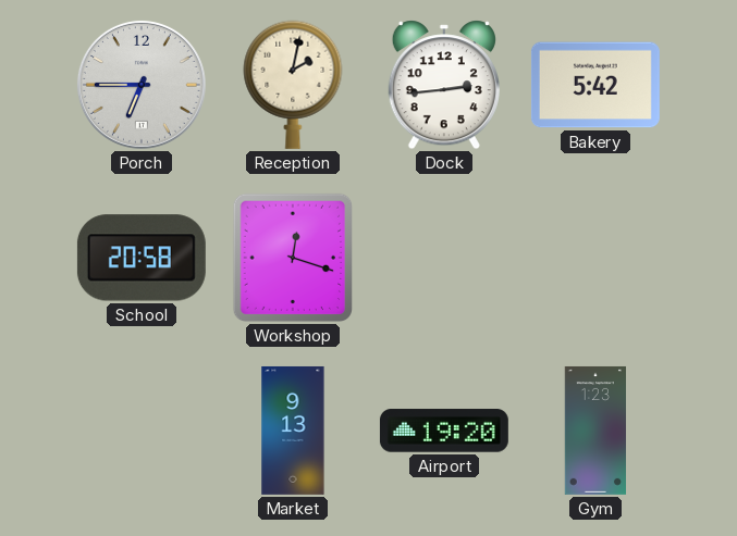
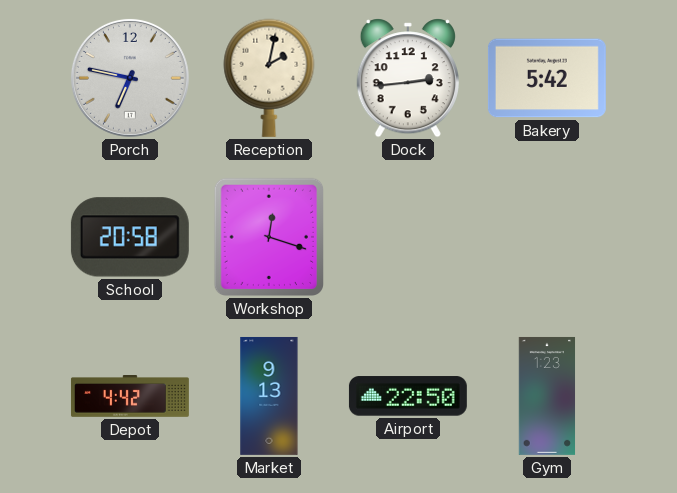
Porch: 6:45 -> 6:47 (130, 78)
Depot: none -> 4:42 (130, 397)
Airport: 19:20 -> 22:50 (408, 396)
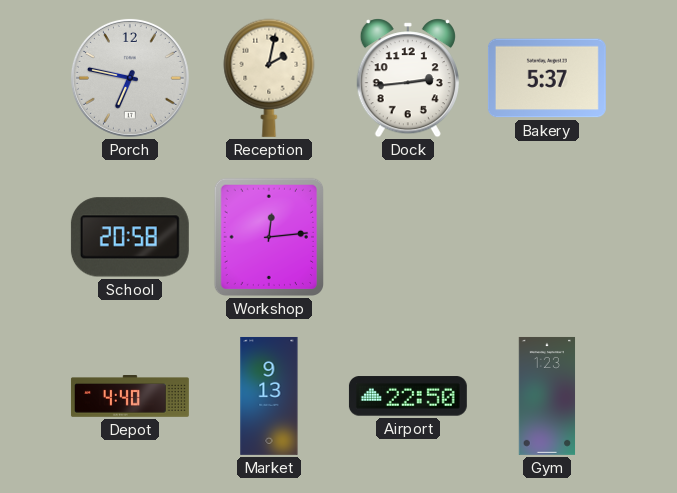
Bakery: 5:42 -> 5:37 (547, 78)
Workshop: 12:18 -> 12:14 (268, 237)
Depot: 4:42 -> 4:40 (130, 397)
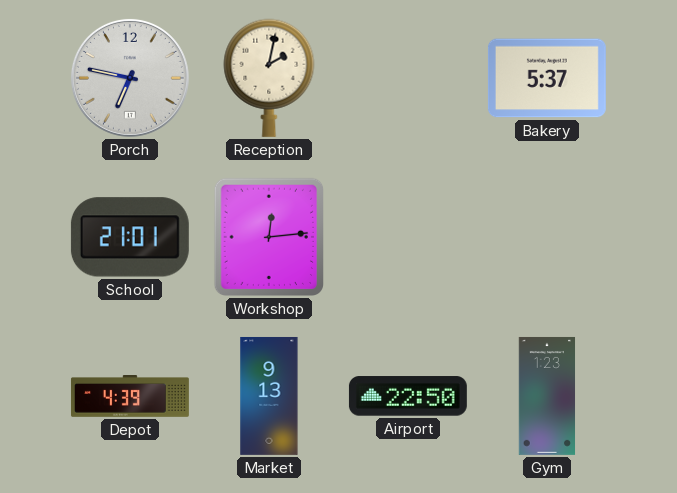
Dock: 2:44 -> none (408, 78)
School: 20:58 -> 21:01 (130, 237)
Depot: 4:40 -> 4:39 (130, 397)
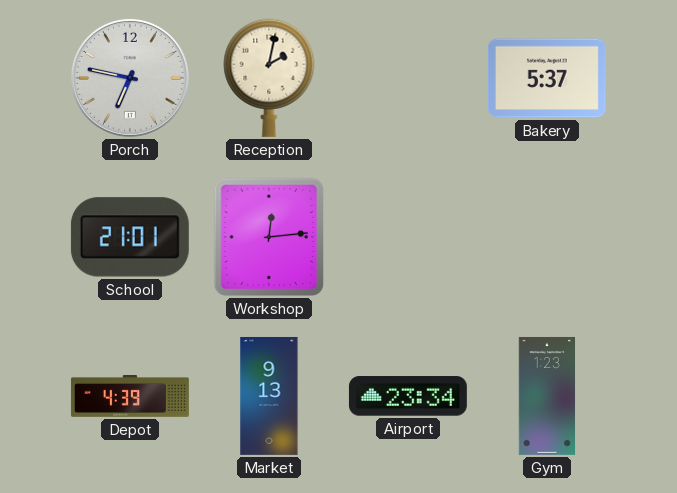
Airport: 22:50 -> 23:34 (408, 396)
